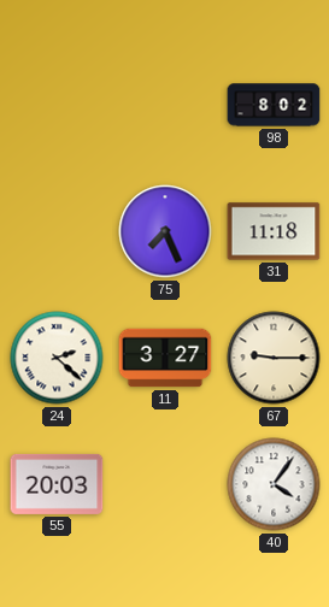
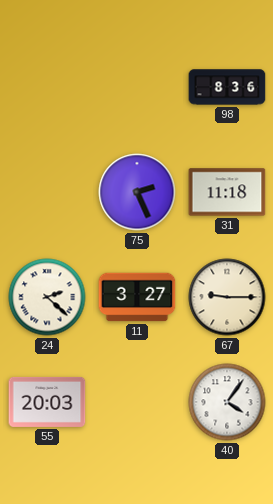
98: 8:02 -> 8:36 (227, 87)
75: 7:26 -> 2:26 (137, 192)
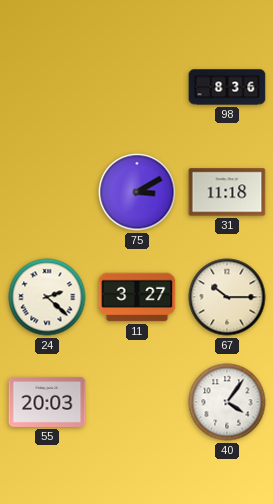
75: 2:26 -> 3:10 (137, 192)
67: 9:15 -> 10:15 (227, 297)
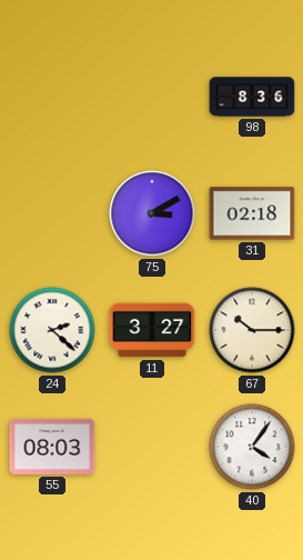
31: 11:18 -> 02:18 (252, 213)
55: 20:03 -> 08:03 (52, 447)
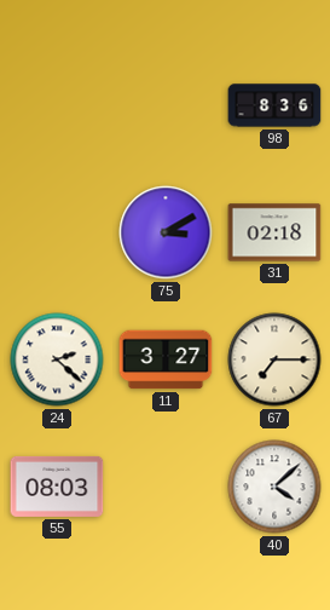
67: 10:15 -> 7:15 (274, 359)
40: 4:06 -> 4:08 (274, 487)
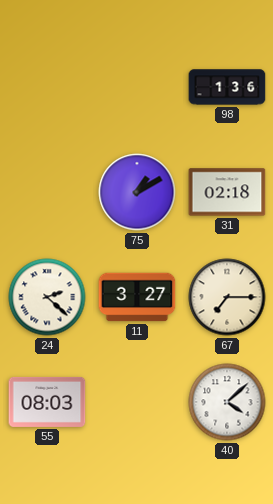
98: 8:36 -> 1:36 (227, 87)
75: 3:10 -> 1:10 (137, 192)
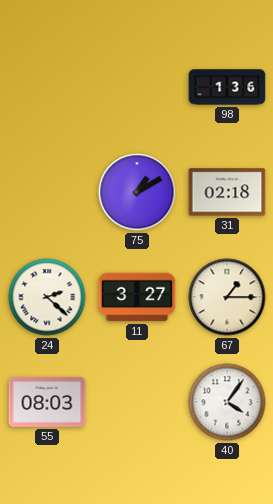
67: 7:15 -> 1:15 (227, 297)
40: 4:08 -> 4:06 (227, 402)
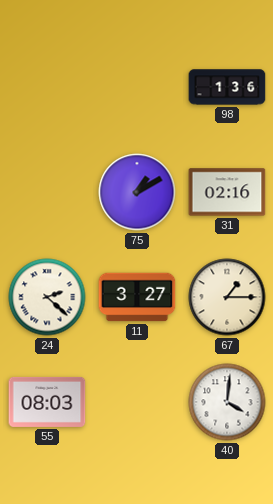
31: 02:18 -> 02:16 (227, 192)
40: 4:06 -> 4:01 (227, 402)
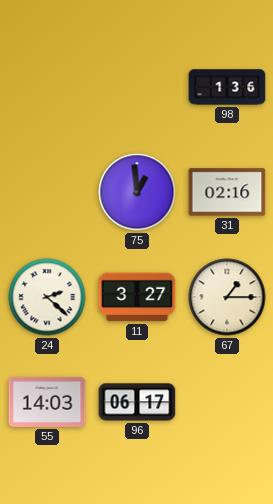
75: 1:10 -> 12:59 (137, 192)
55: 08:03 -> 14:03 (47, 402)
96: none -> 06:17 (137, 402)
40: 4:01 -> none (227, 402)
